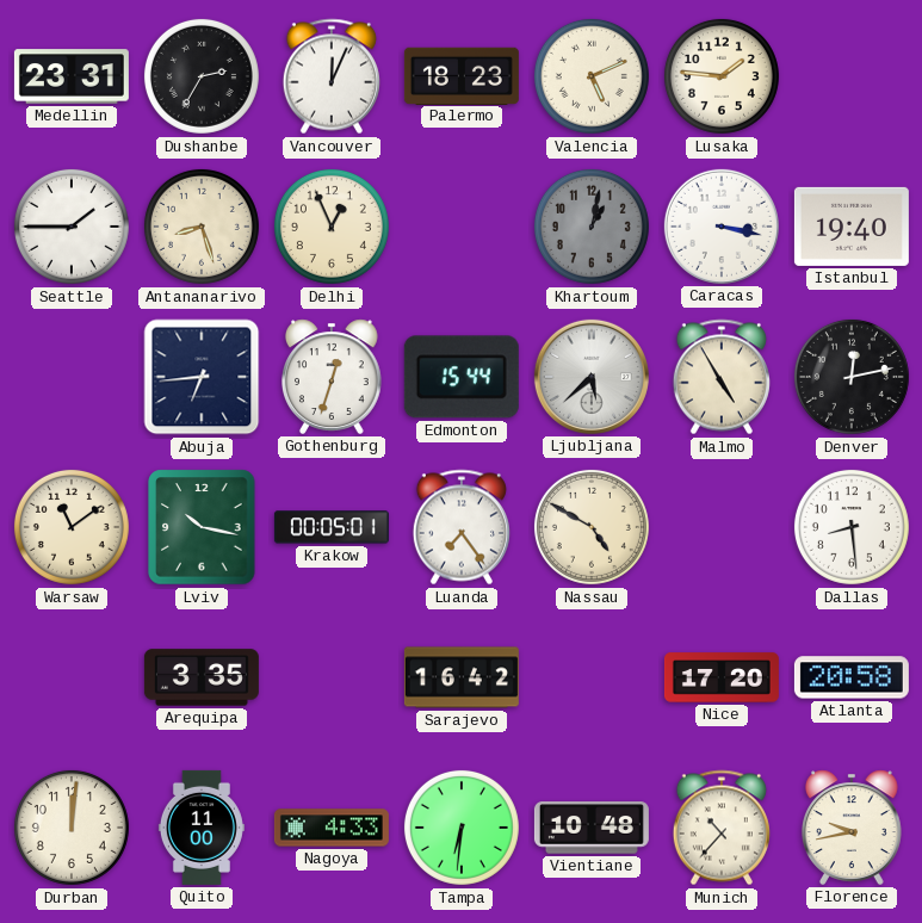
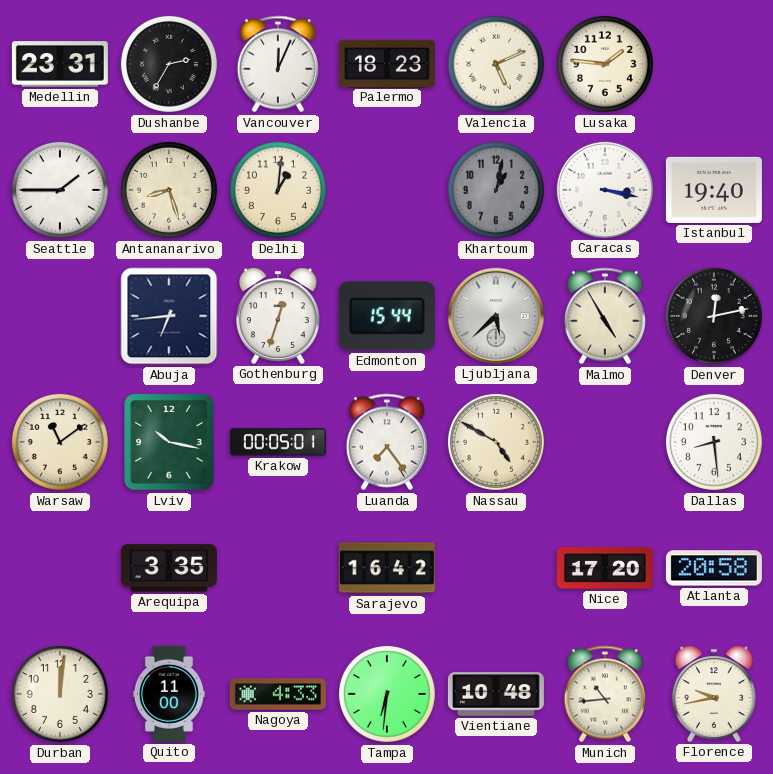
Delhi: 12:56 -> 1:01 (278, 190)
Munich: 10:37 -> 10:44 (605, 694)
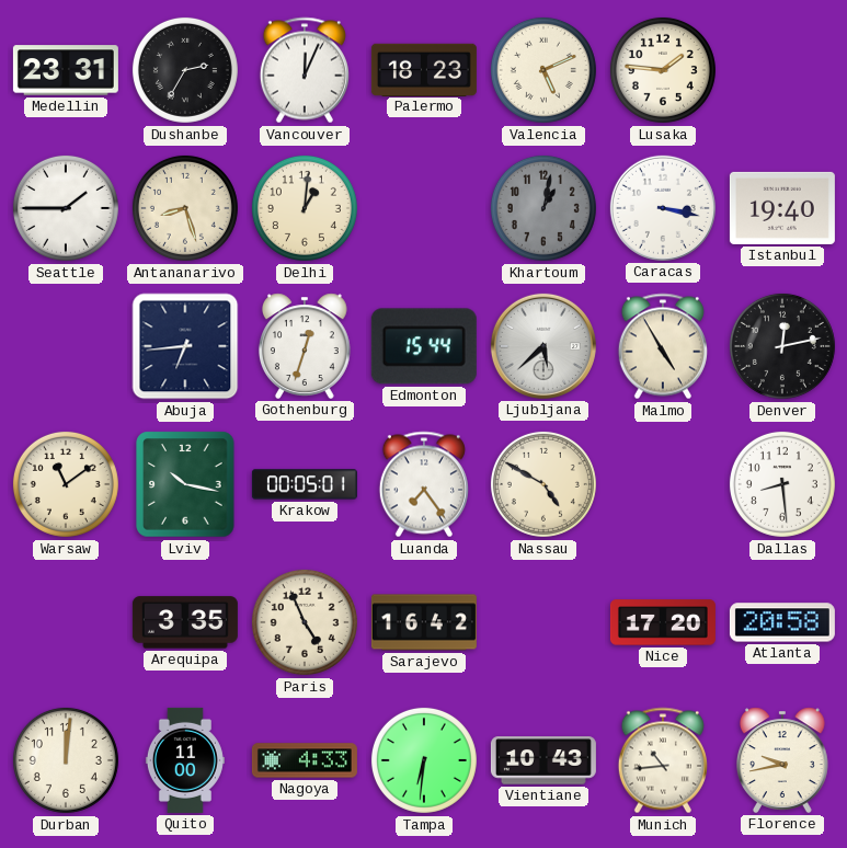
Paris: none -> 4:56 (305, 622)
Vientiane: 10:48 -> 10:43 (543, 760)
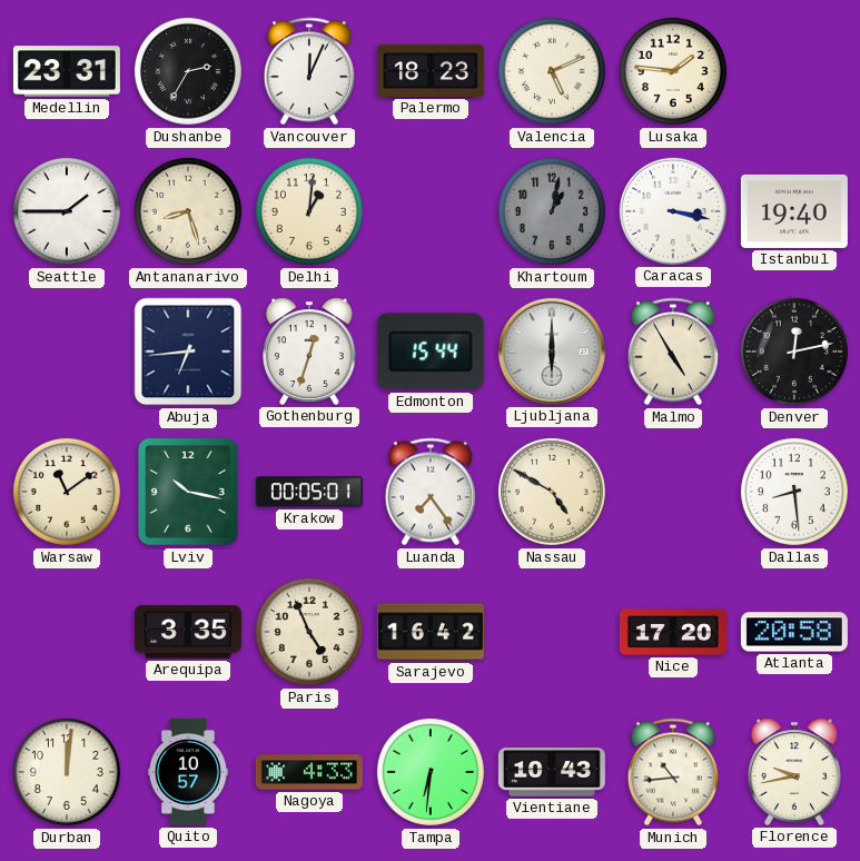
Ljubljana: 5:38 -> 6:00 (552, 352)
Quito: 11:00 -> 10:57 (188, 772)
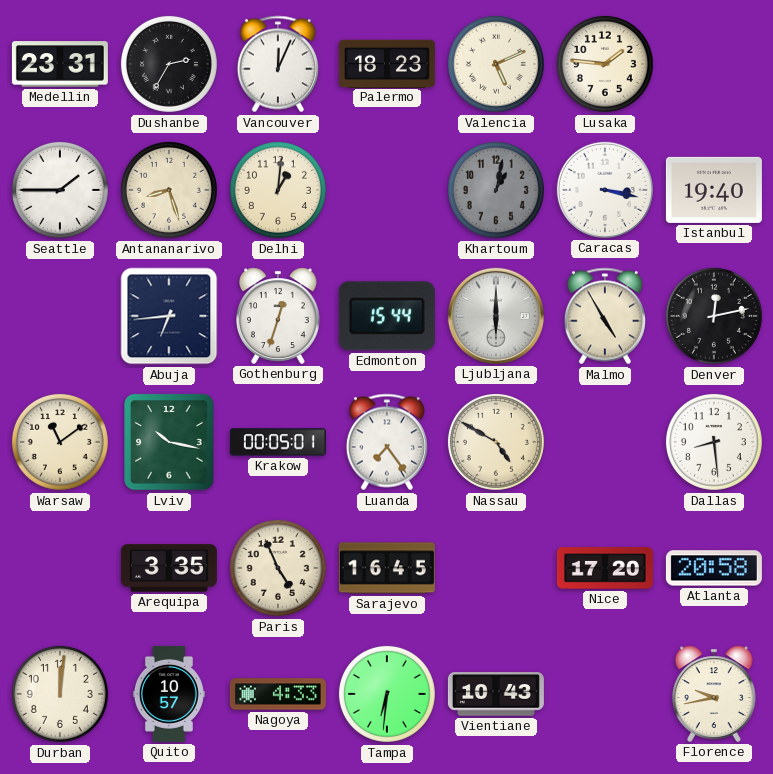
Sarajevo: 16:42 -> 16:45 (387, 568)
Munich: 10:44 -> none (673, 772)
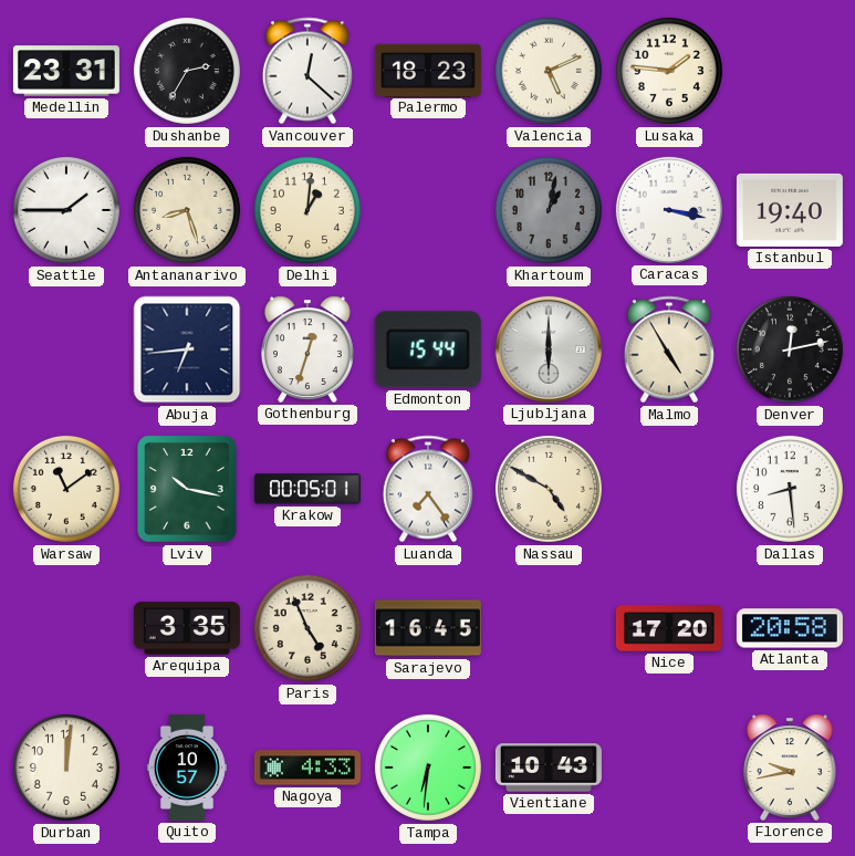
Vancouver: 12:04 -> 12:22 (307, 71)
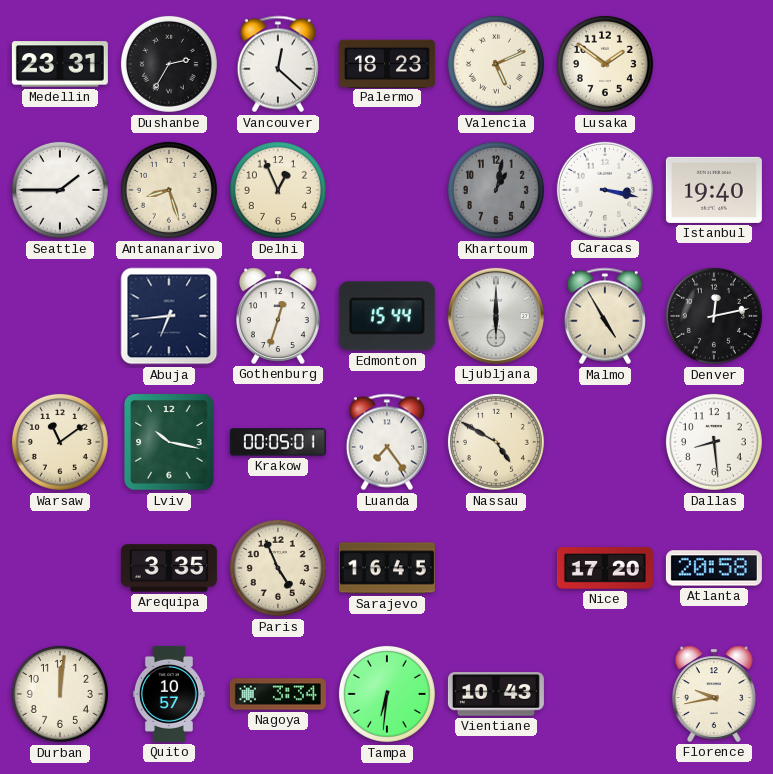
Lusaka: 1:46 -> 1:51 (605, 64)
Delhi: 1:01 -> 12:56 (278, 190)
Nagoya: 4:33 -> 3:34 (278, 694)
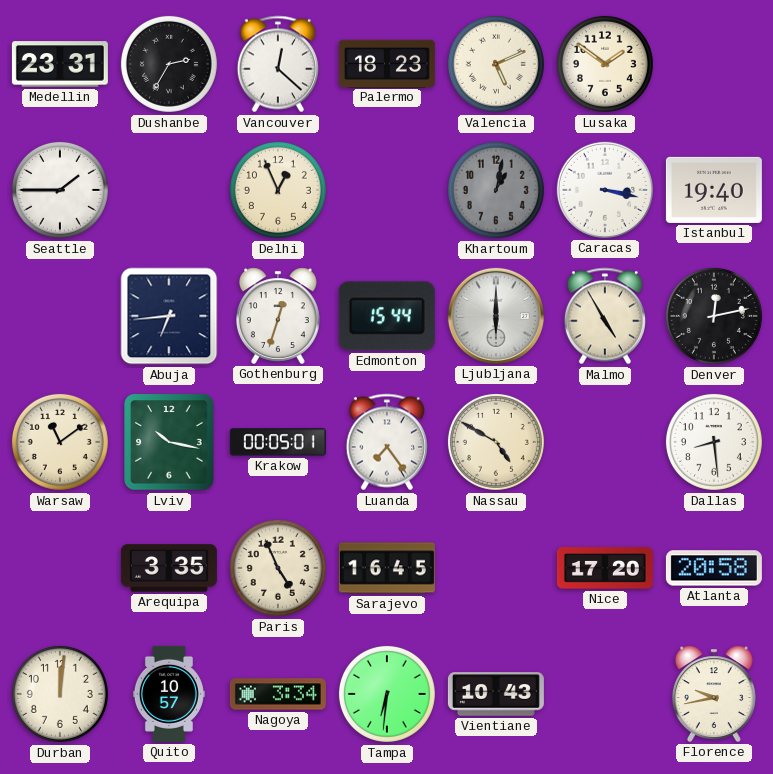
Antananarivo: 8:27 -> none (169, 190)
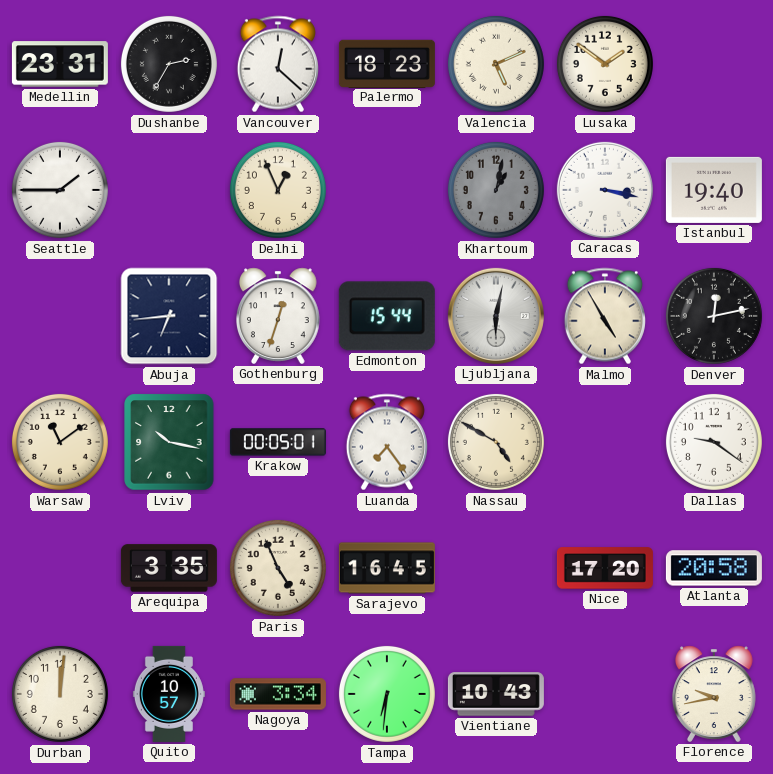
Ljubljana: 6:00 -> 6:02 (496, 316)
Dallas: 8:29 -> 9:21 (714, 442)
